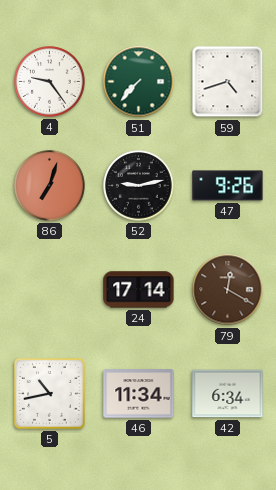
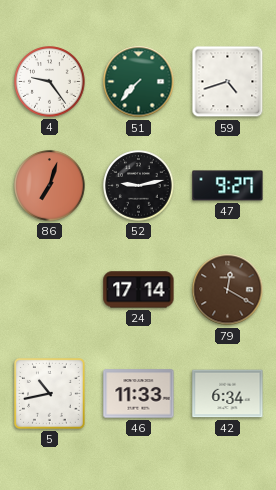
47: 9:26 -> 9:27 (228, 186)
46: 11:34 -> 11:33 (139, 394)
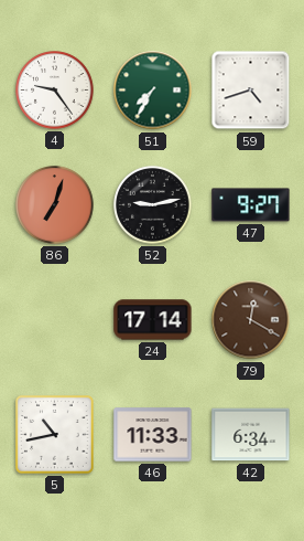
51: 7:37 -> 7:35 (153, 91)
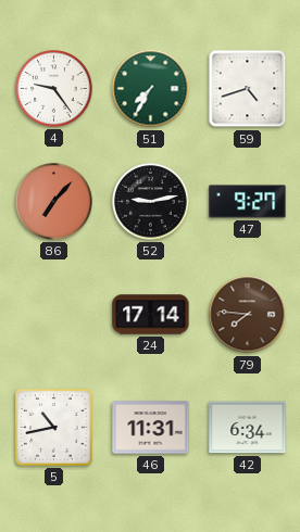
86: 7:03 -> 7:07 (54, 202)
79: 12:20 -> 7:46 (248, 315)
46: 11:33 -> 11:31 (151, 428)
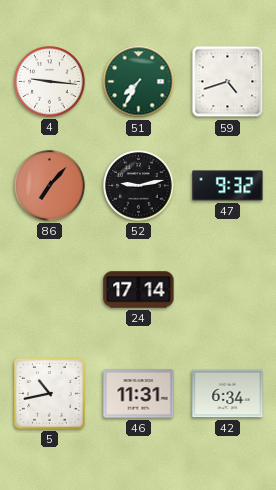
4: 9:24 -> 9:16 (50, 82)
47: 9:27 -> 9:32 (228, 186)
79: 7:46 -> none (248, 315)
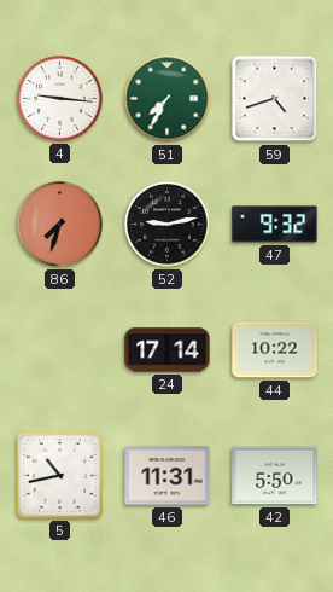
86: 7:07 -> 7:33 (60, 225)
44: none -> 10:22 (275, 350)
42: 6:34 -> 5:50 (275, 476)
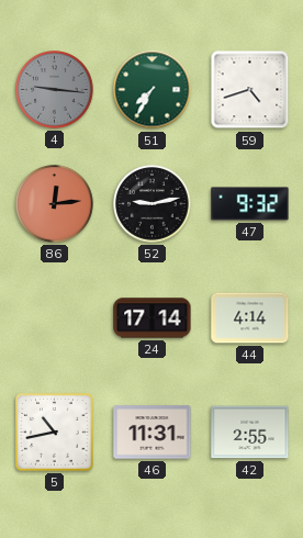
4 dial: white -> grey (55, 90)
86: 7:33 -> 12:14 (55, 204)
44: 10:22 -> 4:14 (250, 318)
42: 5:50 -> 2:55 (250, 433)
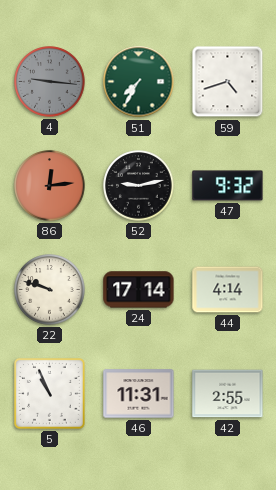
22: none -> 9:48 (50, 290)
5: 10:43 -> 10:56 (50, 394)
